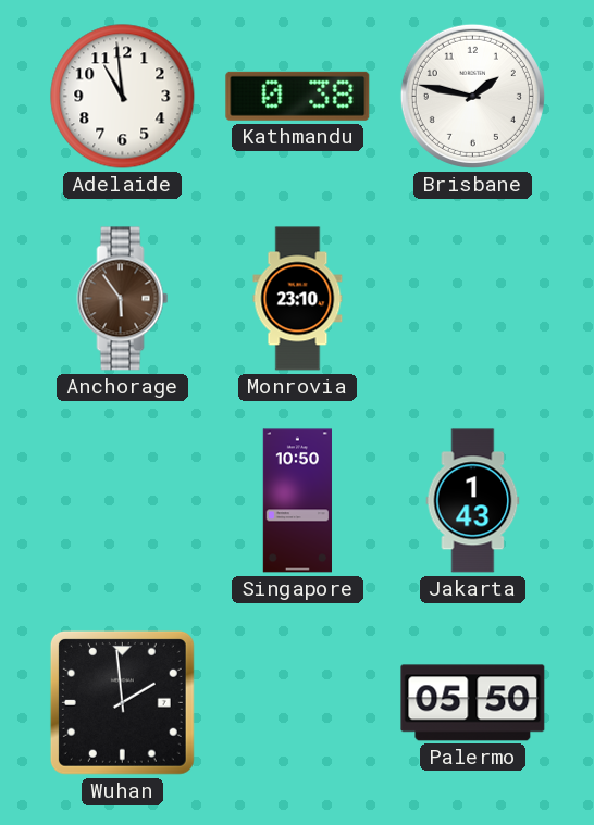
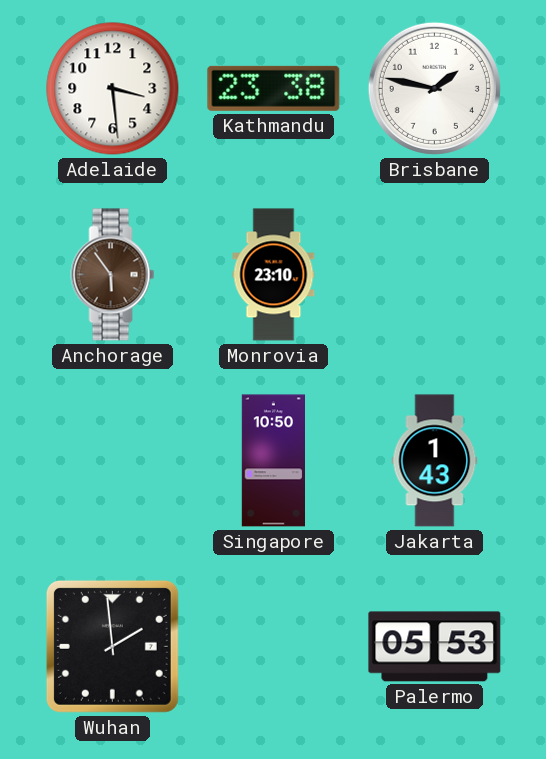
Adelaide: 10:59 -> 3:29 (113, 89)
Kathmandu: 0:38 -> 23:38 (274, 88)
Palermo: 05:50 -> 05:53 (435, 647)
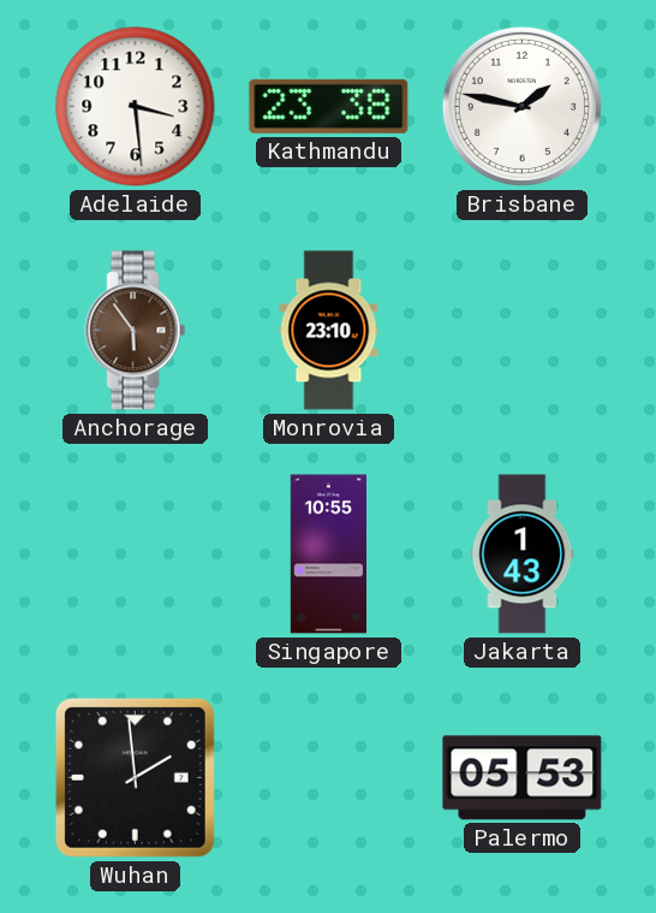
Singapore: 10:50 -> 10:55 (328, 555)
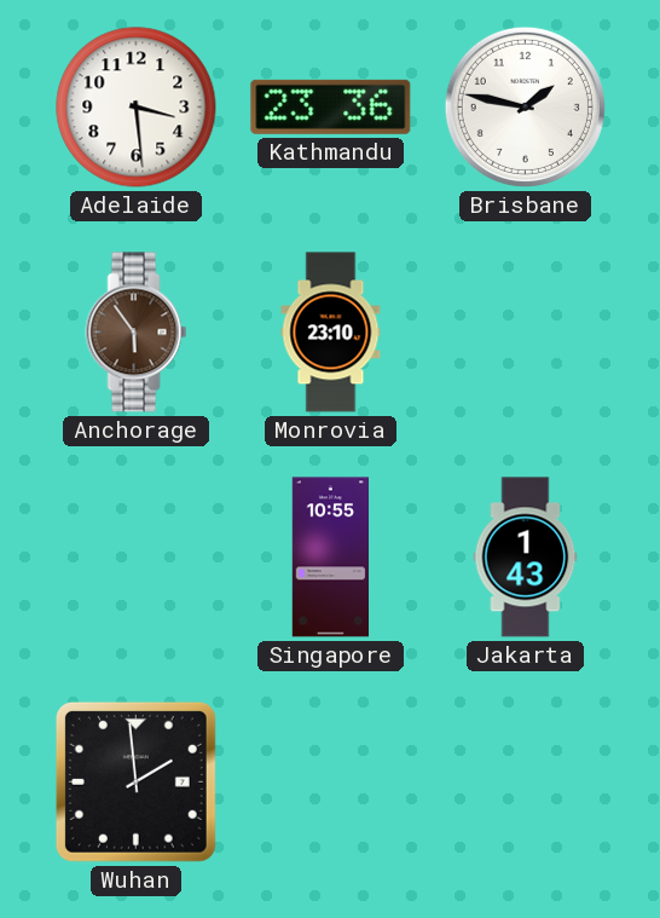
Kathmandu: 23:38 -> 23:36 (331, 106)
Palermo: 05:53 -> none (523, 778)
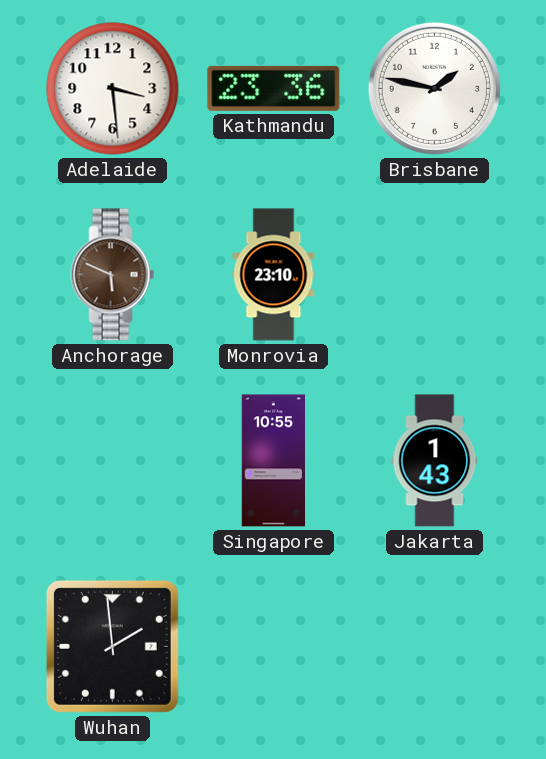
Anchorage: 5:54 -> 5:49 (113, 275)
